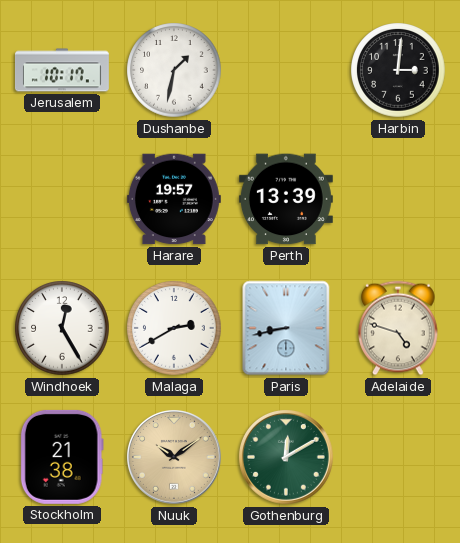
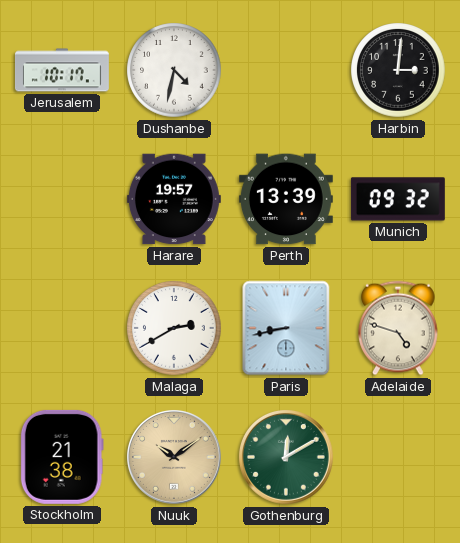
Dushanbe: 1:32 -> 4:32 (174, 70)
Munich: none -> 09:32 (398, 199)
Windhoek: 12:25 -> none (62, 328)
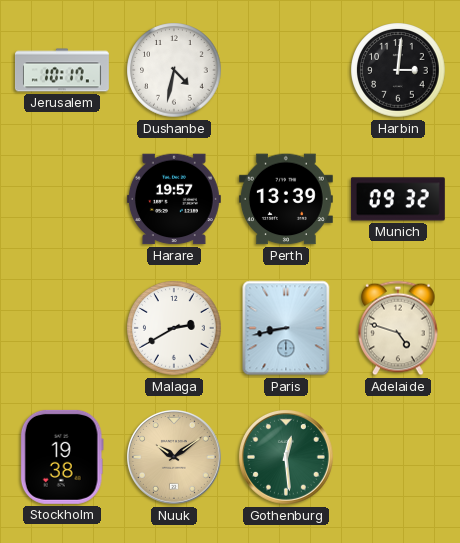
Stockholm: 21:38 -> 19:38 (62, 457)
Gothenburg: 12:10 -> 12:29 (286, 457)
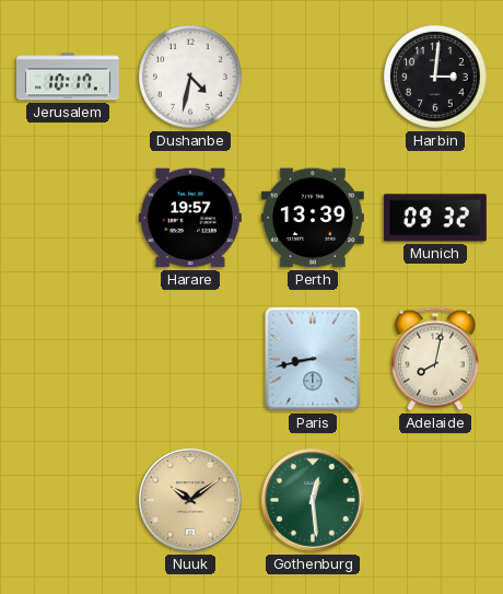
Malaga: 2:40 -> none (174, 328)
Adelaide: 4:48 -> 8:02 (435, 359)
Stockholm: 19:38 -> none (62, 457)
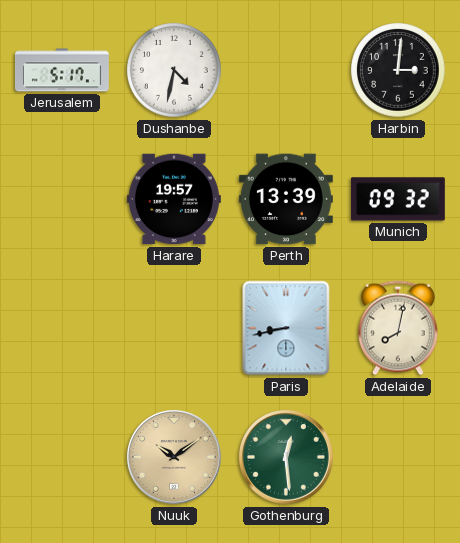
Jerusalem: 10:17 -> 5:17 (62, 70)
